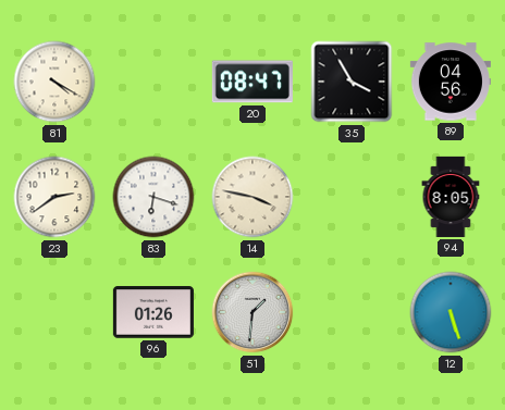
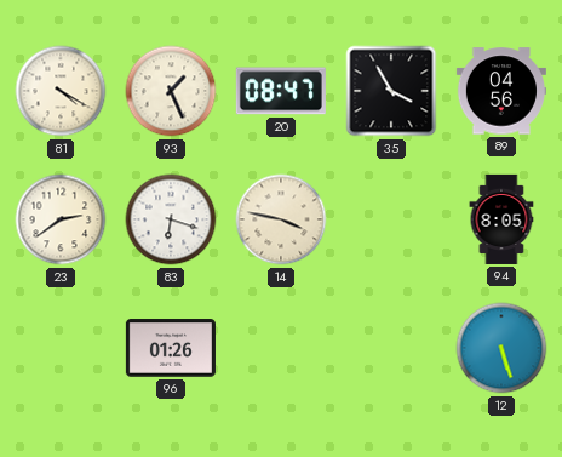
93: none -> 1:26 (171, 91)
51: 1:31 -> none (253, 312)
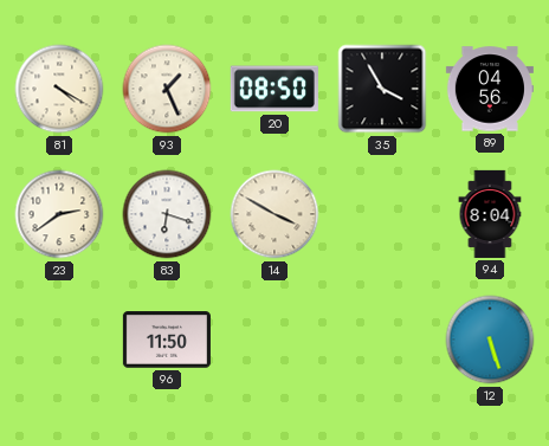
20: 08:47 -> 08:50 (274, 89)
14: 3:47 -> 3:50 (274, 214)
94: 8:05 -> 8:04 (490, 214)
96: 01:26 -> 11:50 (167, 340)
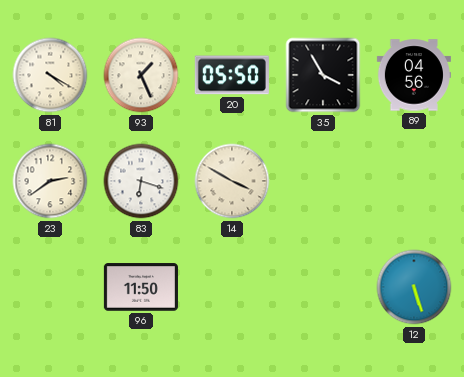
20: 08:50 -> 05:50 (232, 75)
94: 8:04 -> none (490, 214)
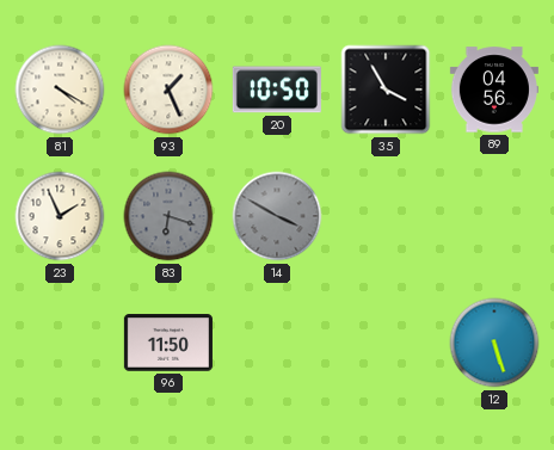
20: 05:50 -> 10:50 (277, 90)
23: 2:39 -> 1:56 (60, 216)
83 dial: white -> grey (168, 216)
14 dial: cream -> grey (277, 216)
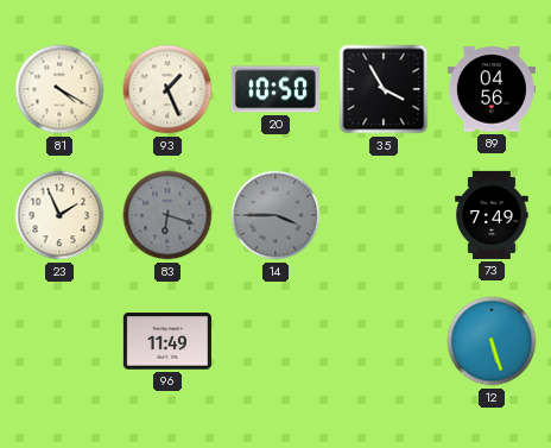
14: 3:50 -> 3:45 (275, 215)
73: none -> 7:49 (492, 215)
96: 11:50 -> 11:49 (167, 341)
